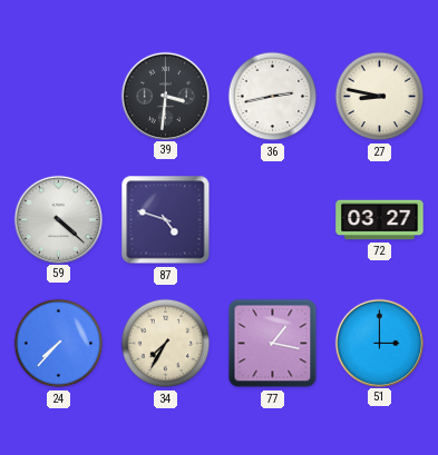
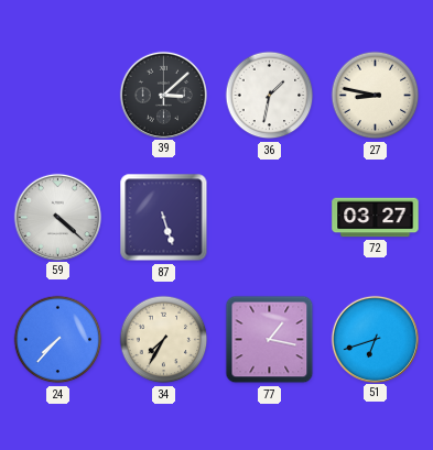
39: 3:31 -> 3:08 (163, 95)
36: 2:43 -> 1:32 (270, 96)
87: 4:48 -> 5:27 (164, 218)
51: 3:00 -> 6:42 (375, 339)
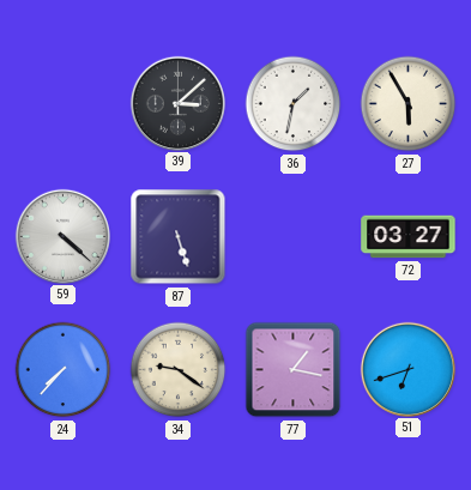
27: 8:47 -> 5:55 (409, 104)
34: 7:35 -> 9:21 (179, 370)
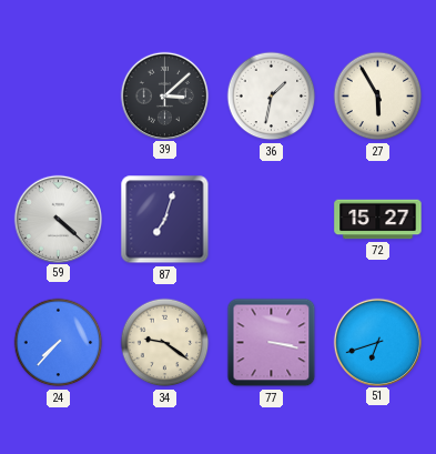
87: 5:27 -> 7:03 (165, 220)
72: 03:27 -> 15:27 (378, 220)
77: 1:17 -> 3:17 (272, 343)
